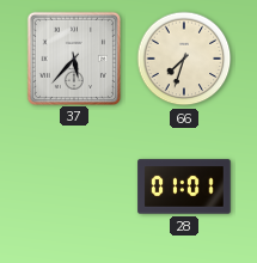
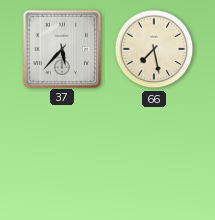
66: 7:33 -> 7:28 (154, 49)
28: 01:01 -> none (184, 186)
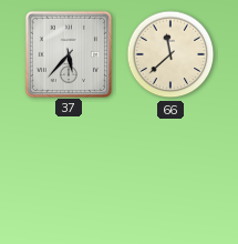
66: 7:28 -> 11:38 (170, 54)
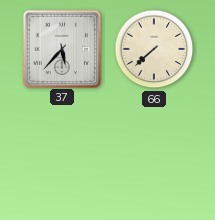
66: 11:38 -> 7:38 (154, 49)
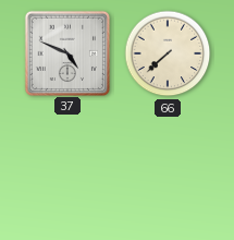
37: 5:37 -> 4:49 (66, 52)
